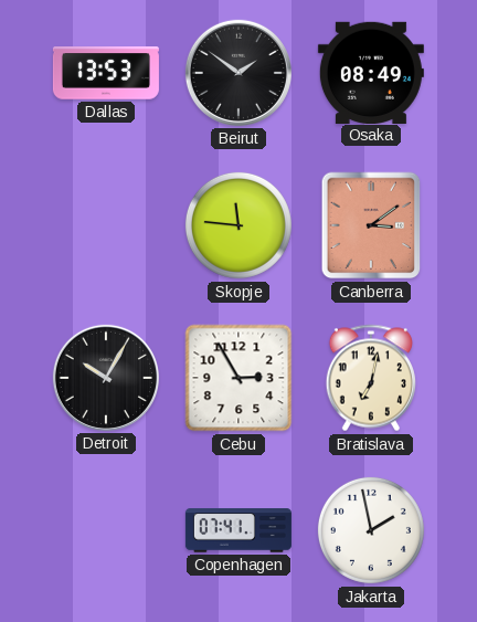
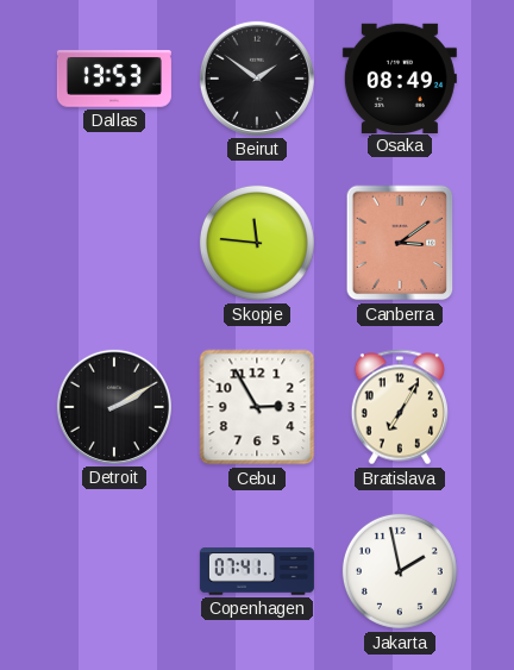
Detroit: 10:05 -> 2:10 (114, 407)
Bratislava: 7:02 -> 7:05 (400, 407)
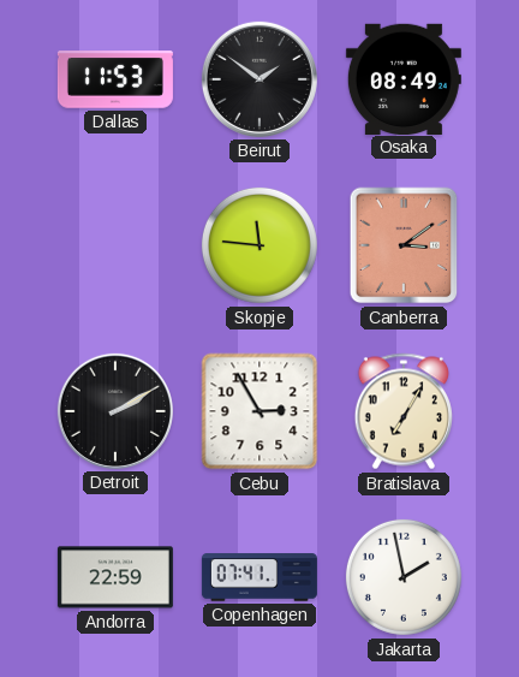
Dallas: 13:53 -> 11:53 (115, 79)
Andorra: none -> 22:59 (115, 577)
